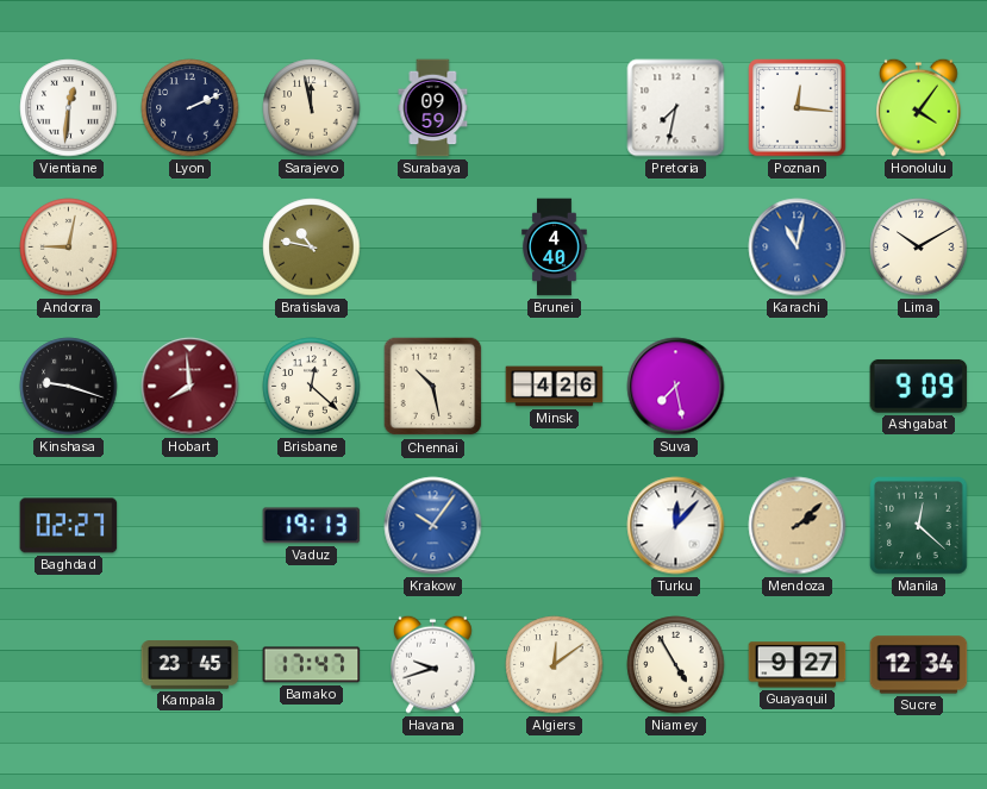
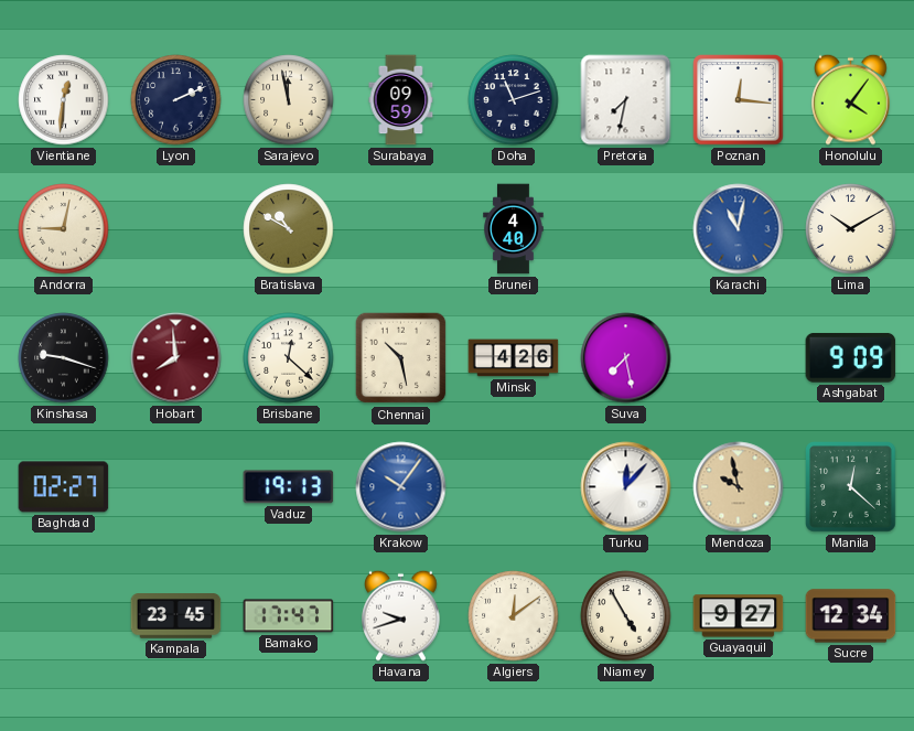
Doha: none -> 11:12 (514, 100)
Bratislava: 10:47 -> 10:50 (289, 229)
Mendoza: 2:08 -> 9:58 (739, 487)
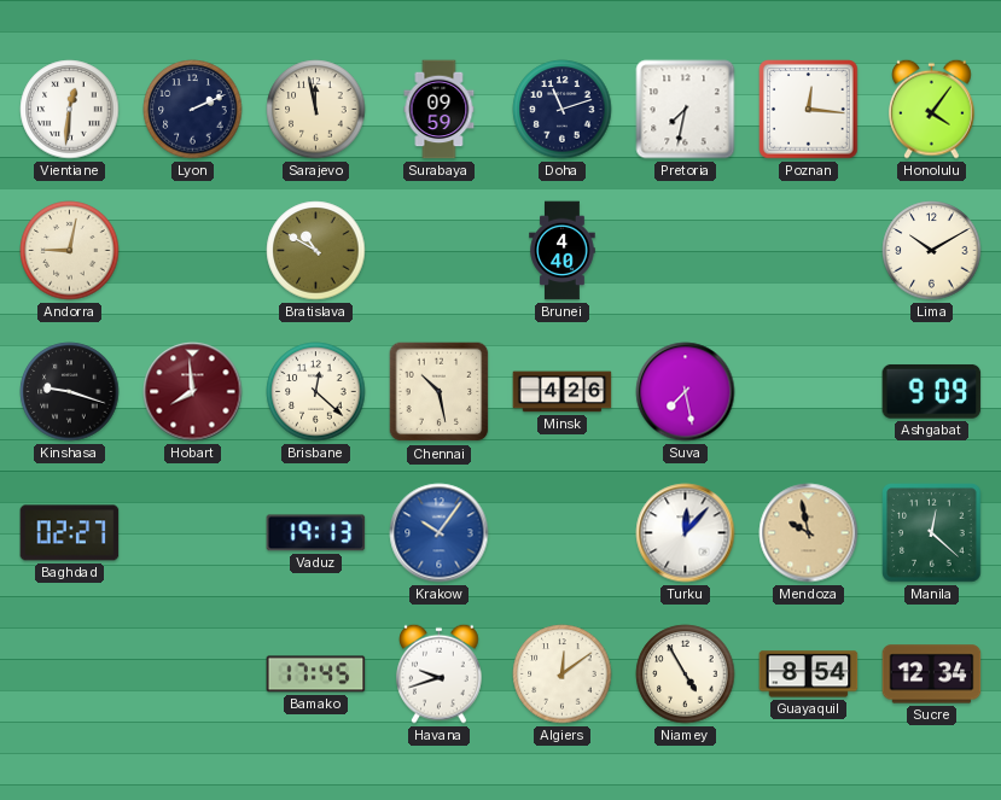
Karachi: 11:02 -> none (739, 229)
Kampala: 23:45 -> none (176, 616)
Bamako: 17:47 -> 17:45 (316, 675)
Guayaquil: 9:27 -> 8:54 (809, 675)
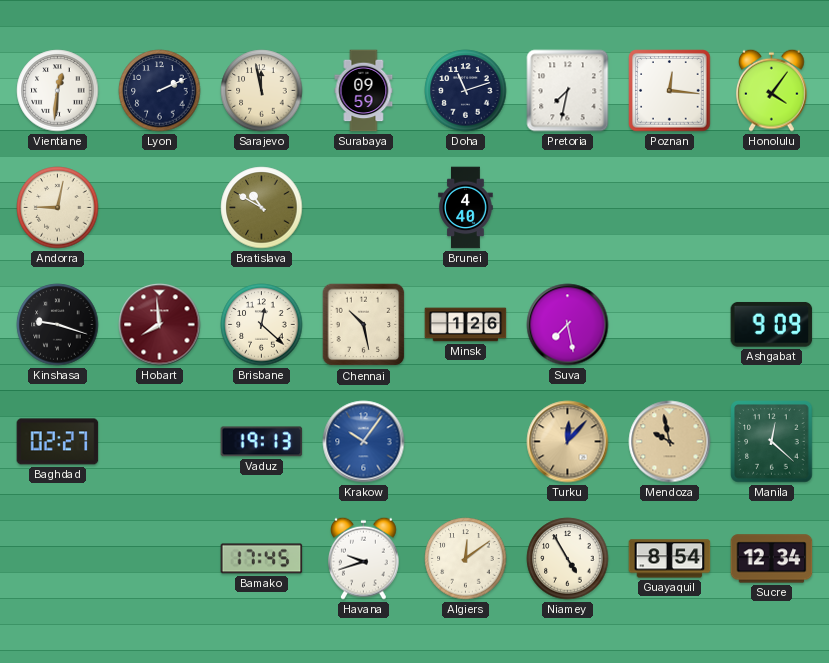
Lima: 10:10 -> none (932, 251)
Minsk: 4:26 -> 1:26 (466, 325)
Turku dial: white -> champagne (568, 442)
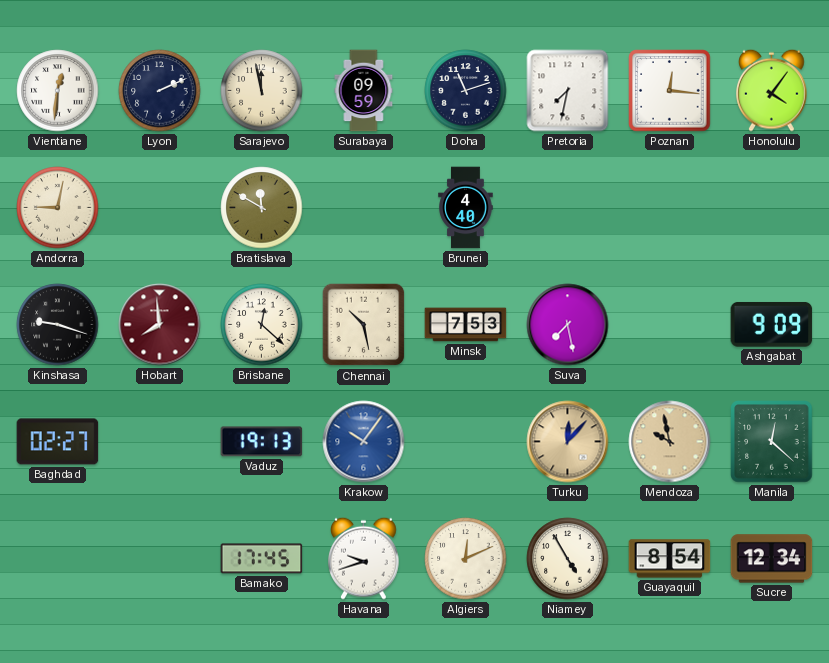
Bratislava: 10:50 -> 11:50 (262, 208)
Minsk: 1:26 -> 7:53 (466, 325)
Algiers: 12:09 -> 12:11 (466, 559)
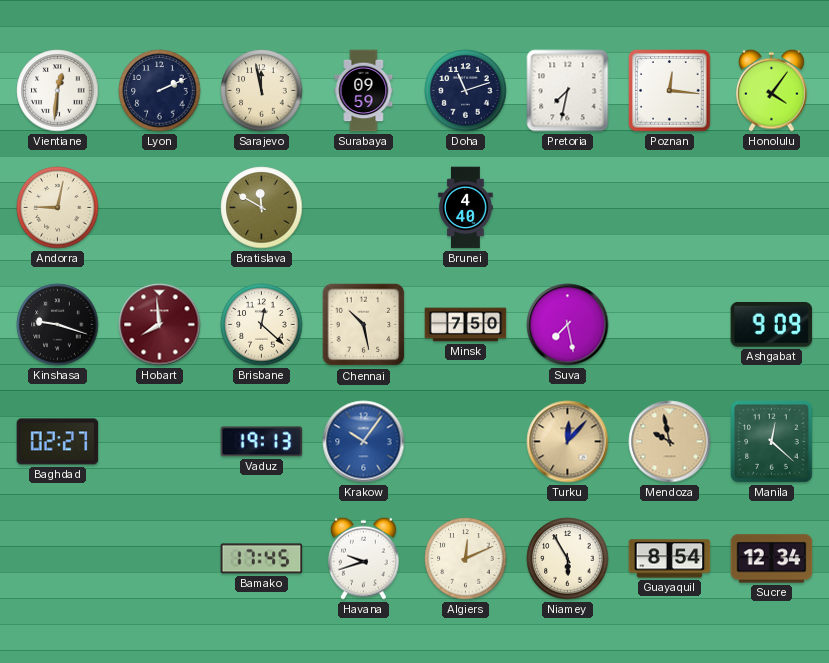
Minsk: 7:53 -> 7:50 (466, 325)
Niamey: 4:55 -> 5:55 (568, 559)
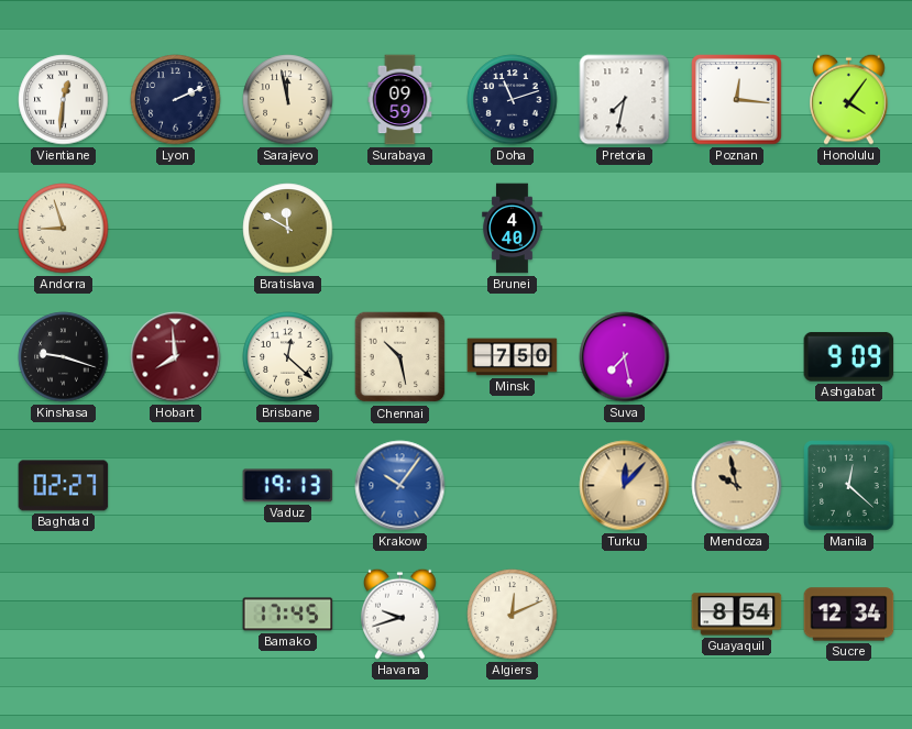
Andorra: 9:02 -> 8:57 (64, 229)
Niamey: 5:55 -> none (568, 559)
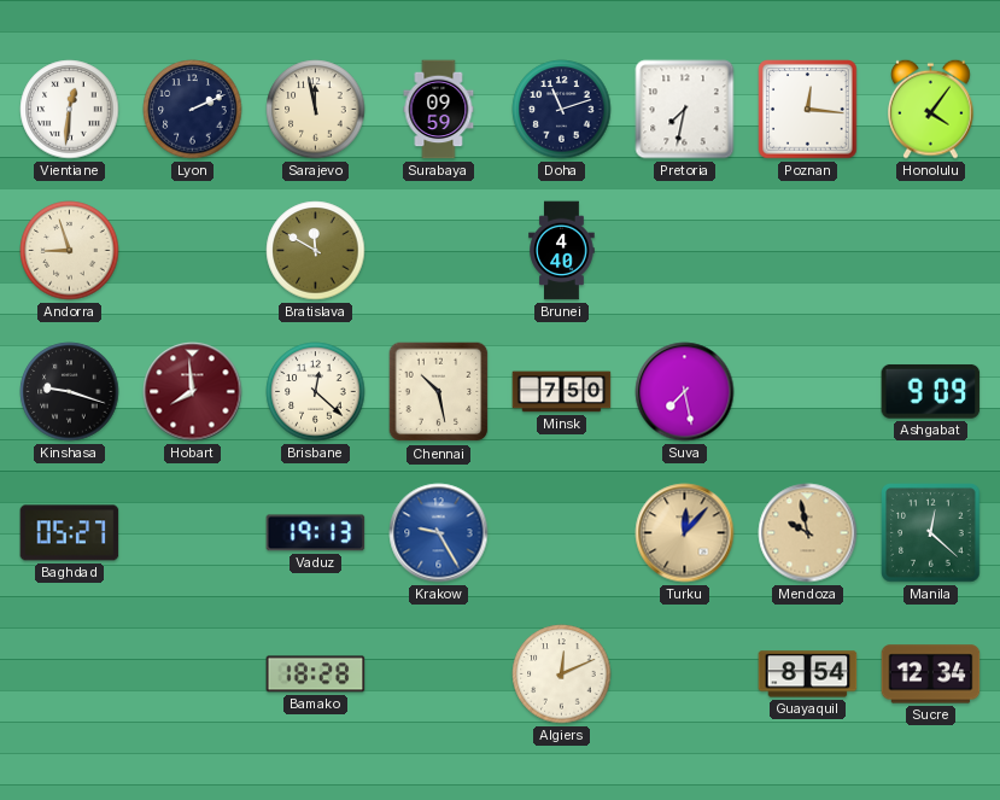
Baghdad: 02:27 -> 05:27 (70, 533)
Krakow: 10:06 -> 9:25 (439, 533)
Bamako: 17:45 -> 18:28 (316, 675)
Havana: 9:42 -> none (400, 614)
